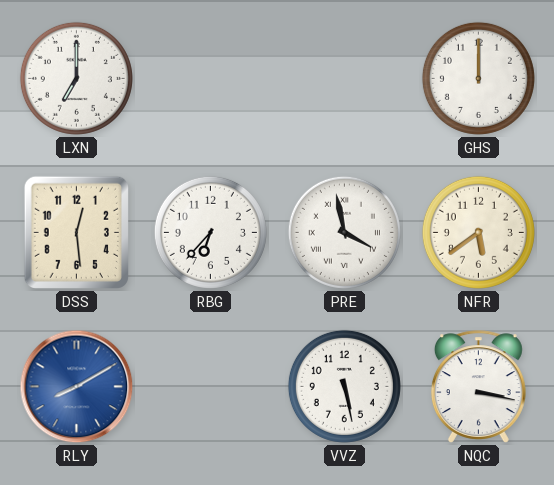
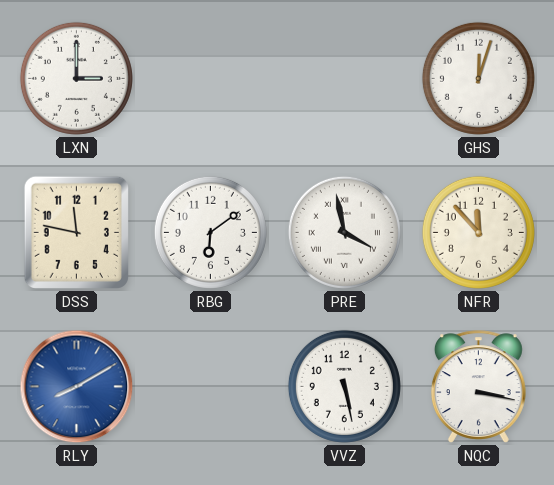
LXN: 7:00 -> 3:00 (76, 78)
GHS: 12:00 -> 12:03 (478, 78)
DSS: 12:29 -> 11:47 (76, 232)
RBG: 6:37 -> 6:09 (210, 232)
NFR: 5:39 -> 11:53 (478, 232)
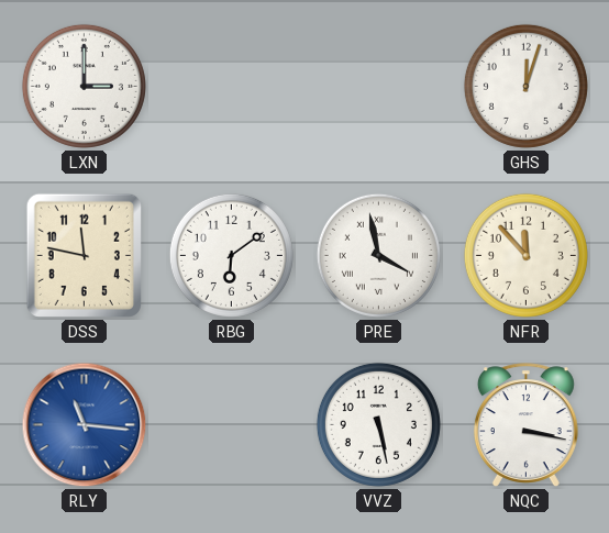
RLY: 8:10 -> 11:16 (85, 425)
